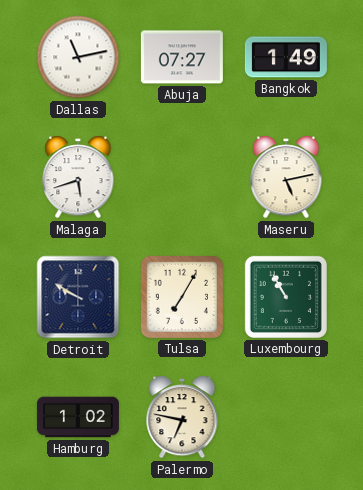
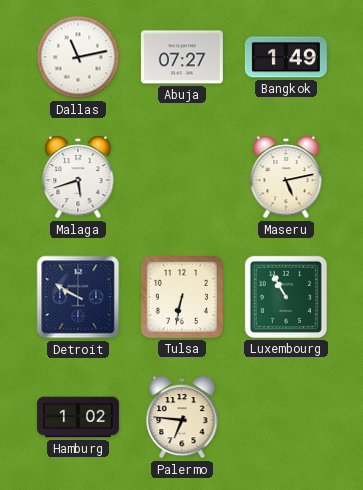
Tulsa: 7:05 -> 6:32 (182, 297)
Palermo: 6:47 -> 6:46 (182, 417)
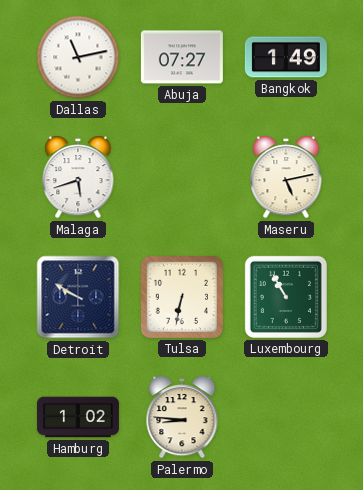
Palermo: 6:46 -> 8:46 (182, 417)
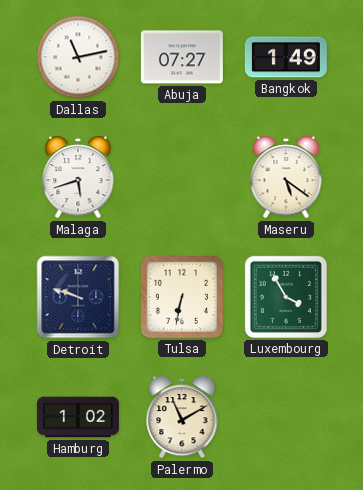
Maseru: 5:13 -> 5:21 (286, 177)
Detroit: 9:50 -> 9:48 (78, 297)
Luxembourg: 10:55 -> 3:55 (286, 297)
Palermo: 8:46 -> 11:10 (182, 417)
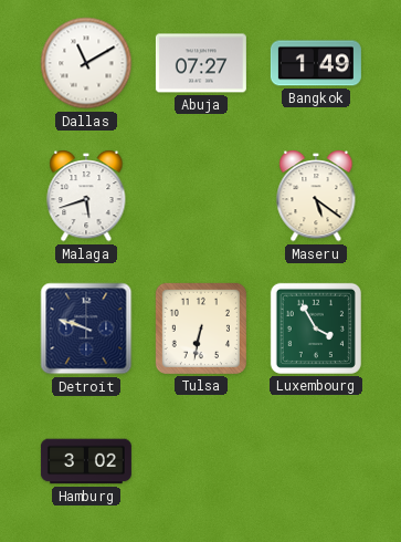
Dallas: 11:13 -> 11:10 (86, 63)
Hamburg: 1:02 -> 3:02 (86, 461)
Palermo: 11:10 -> none (182, 417)
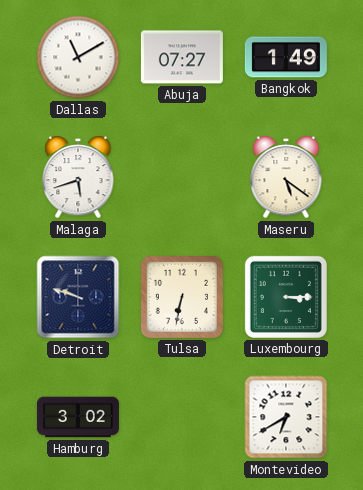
Luxembourg: 3:55 -> 3:15 (286, 297)
Montevideo: none -> 6:40 (286, 417)
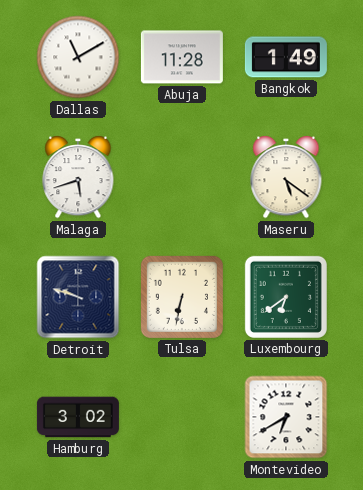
Abuja: 07:27 -> 11:28 (182, 57)
Luxembourg: 3:15 -> 6:39 (286, 297)
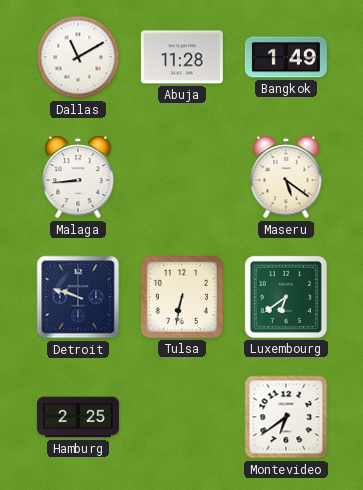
Malaga: 5:42 -> 8:44 (78, 177)
Hamburg: 3:02 -> 2:25 (78, 417)
Montevideo: 6:40 -> 6:39 (286, 417)
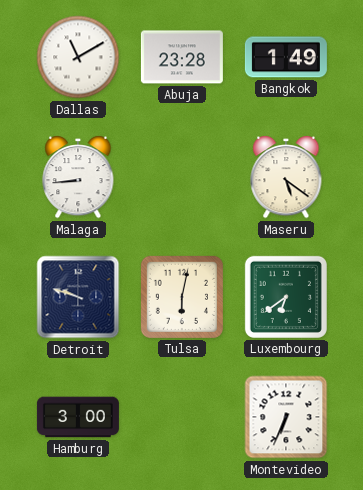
Abuja: 11:28 -> 23:28 (182, 57)
Tulsa: 6:32 -> 6:02 (182, 297)
Hamburg: 2:25 -> 3:00 (78, 417)
Montevideo: 6:39 -> 6:34 (286, 417)
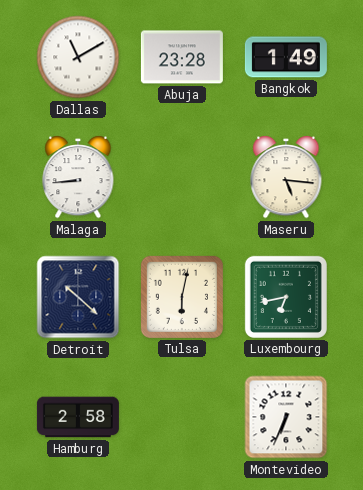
Maseru: 5:21 -> 5:16 (286, 177)
Detroit: 9:48 -> 10:22 (78, 297)
Luxembourg: 6:39 -> 6:43 (286, 297)
Hamburg: 3:00 -> 2:58 (78, 417)
